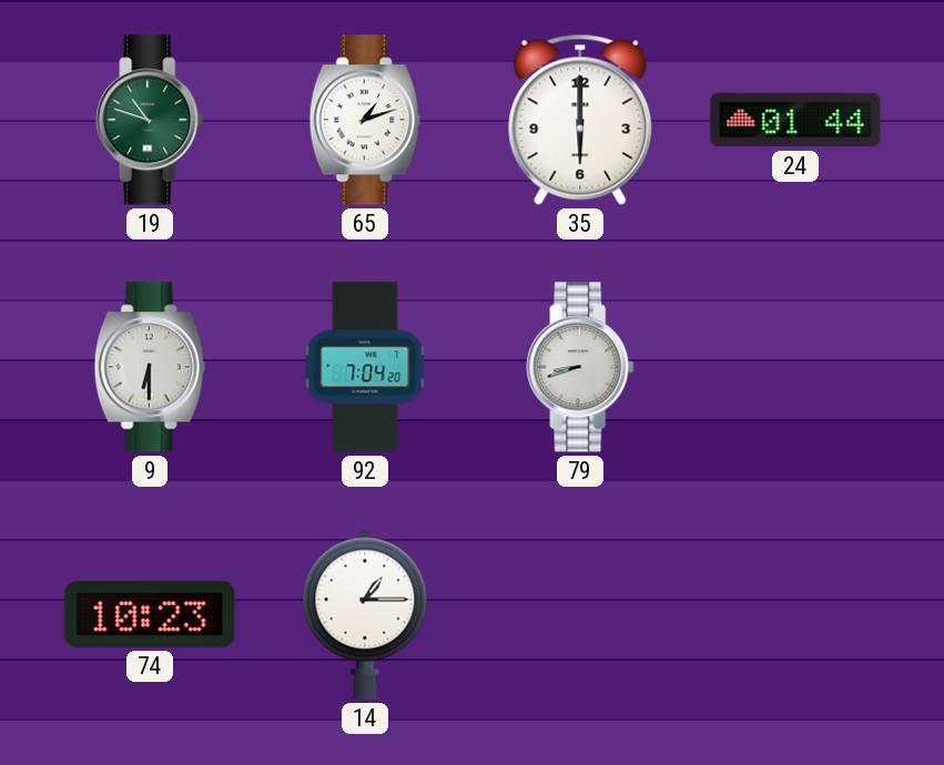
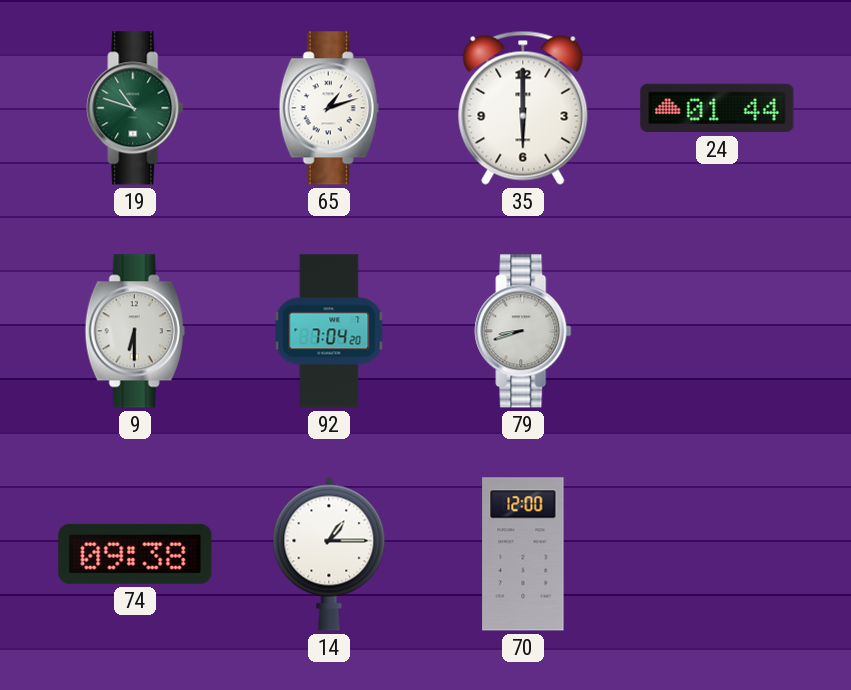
74: 10:23 -> 09:38 (135, 554)
70: none -> 12:00 (523, 554)
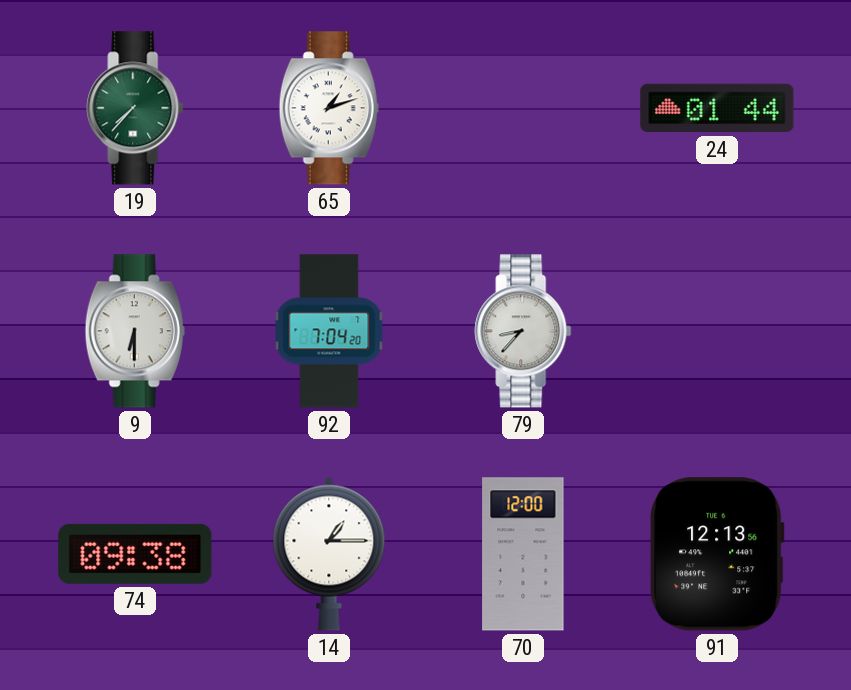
19: 10:48 -> 7:37 (135, 108)
35: 6:00 -> none (523, 108)
79: 8:42 -> 8:37 (523, 331)
91: none -> 12:13 (718, 554)
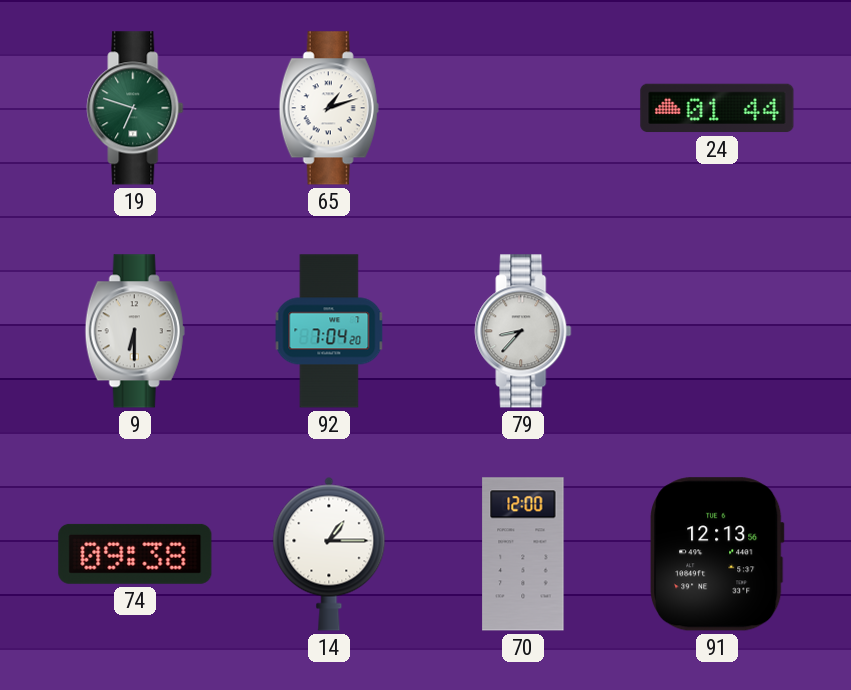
19: 7:37 -> 6:48 (135, 108)
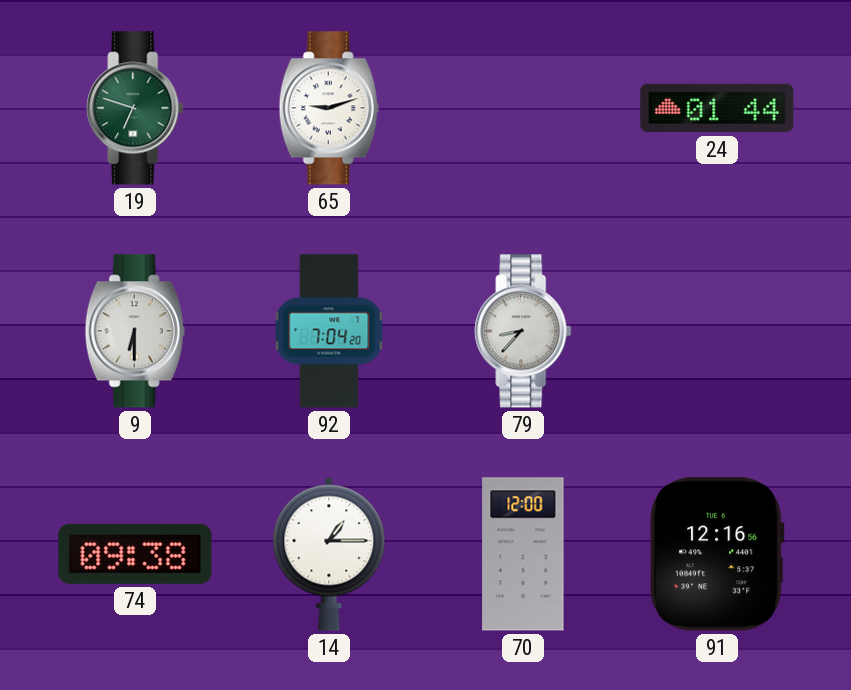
65: 1:12 -> 9:12 (329, 108)
91: 12:13 -> 12:16 (718, 554)
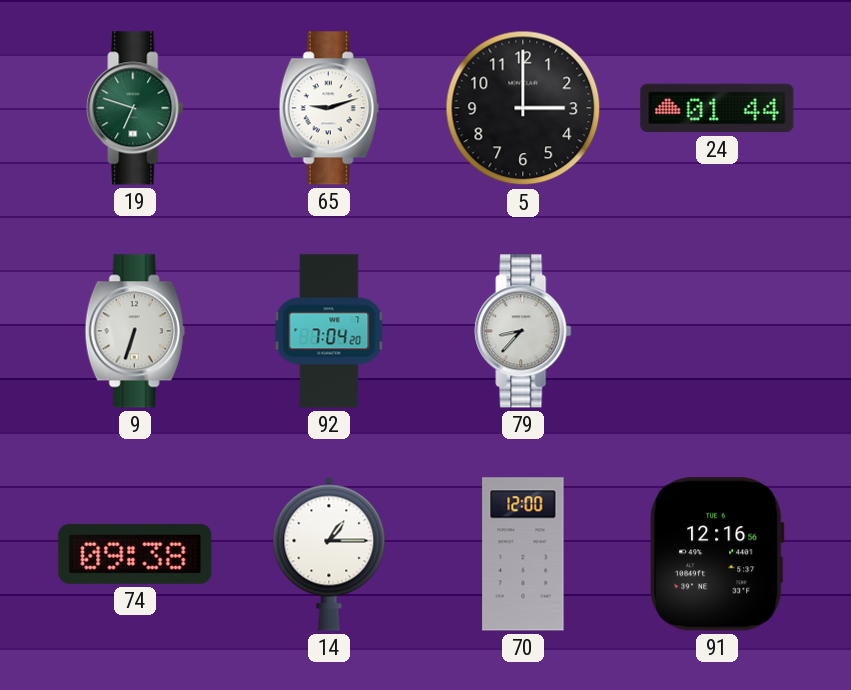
5: none -> 3:00 (523, 108)
9: 6:30 -> 6:33 (135, 331)
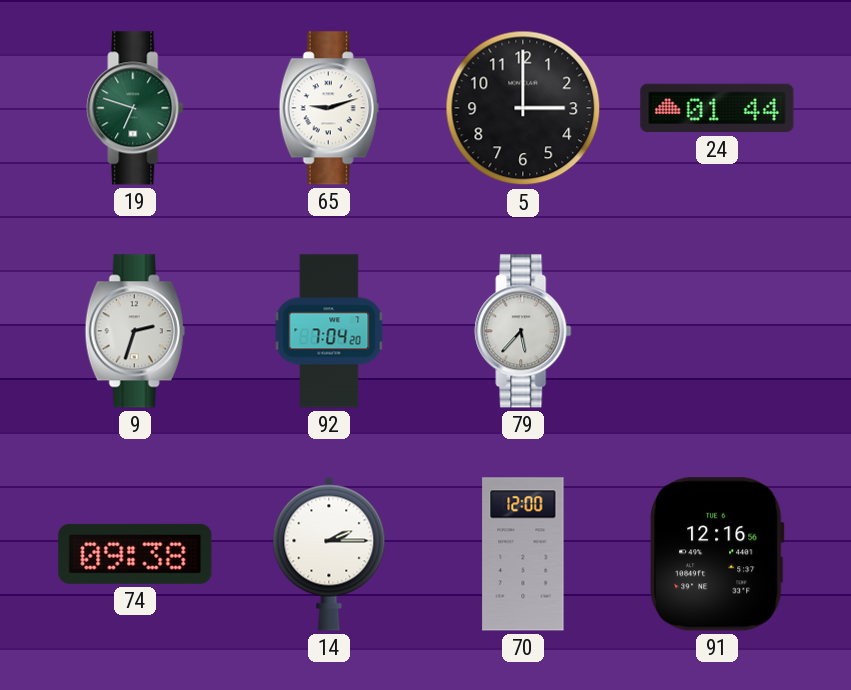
9: 6:33 -> 2:33 (135, 331)
79: 8:37 -> 5:37 (523, 331)
14: 1:15 -> 2:15 (329, 554)
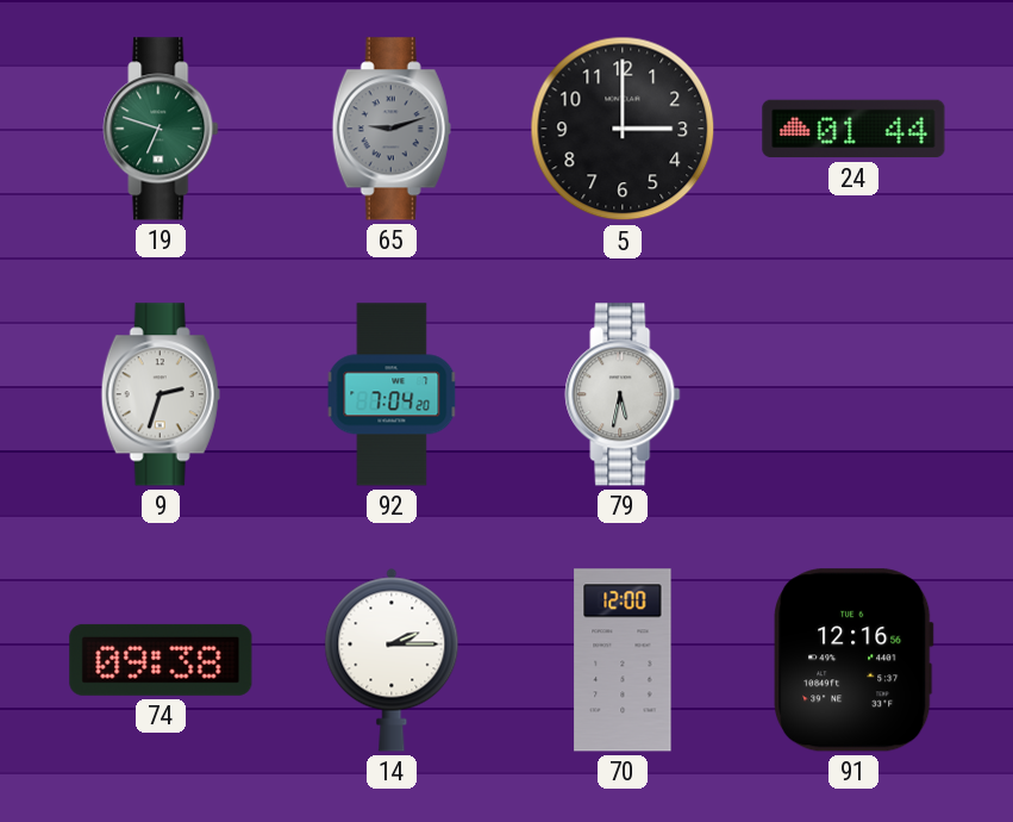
65 dial: white -> grey (392, 129)
79: 5:37 -> 5:32 (623, 394)
